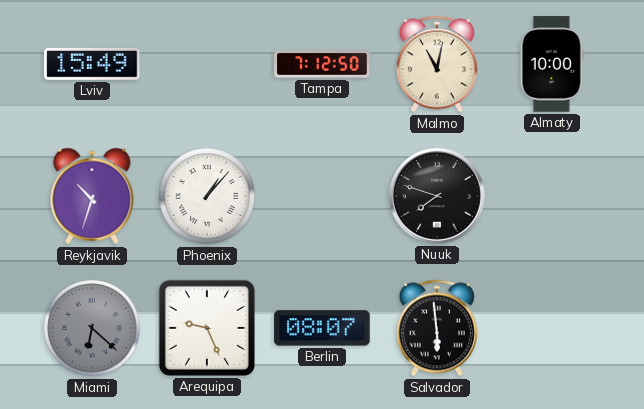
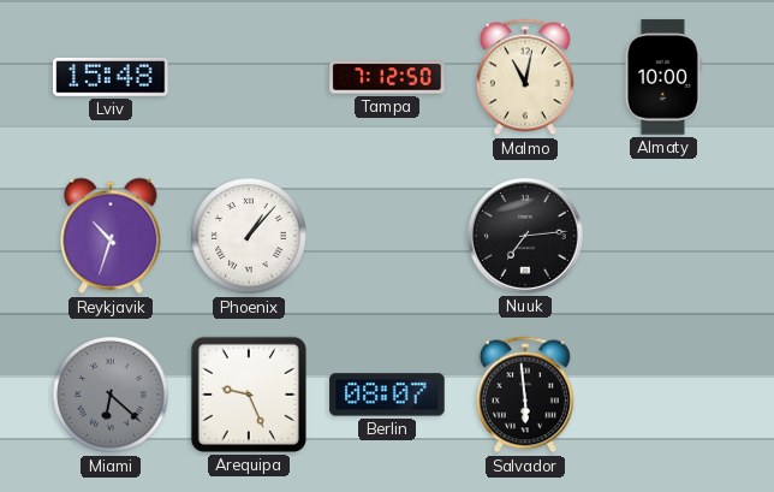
Lviv: 15:49 -> 15:48 (111, 77)
Nuuk: 7:48 -> 7:14 (526, 237)
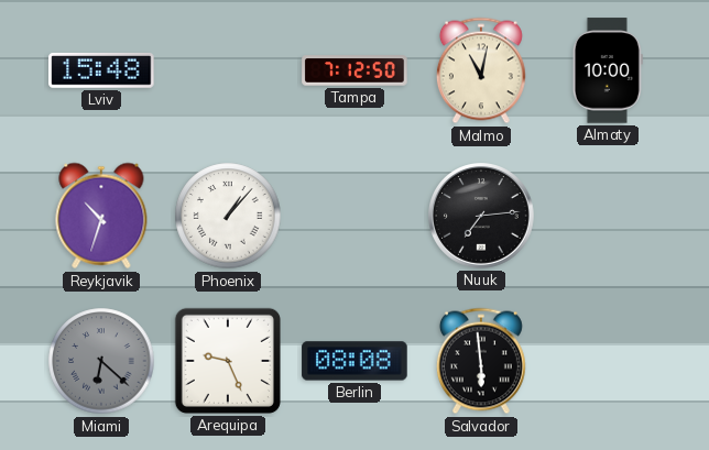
Berlin: 08:07 -> 08:08 (354, 361)
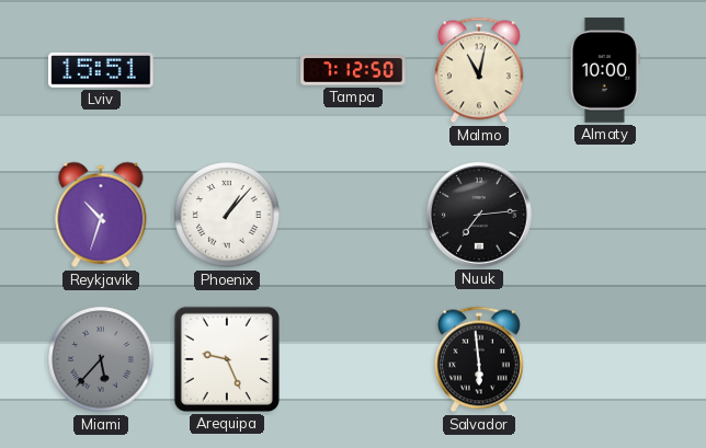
Lviv: 15:48 -> 15:51 (101, 70)
Miami: 6:22 -> 5:37 (101, 359)
Berlin: 08:08 -> none (354, 361)
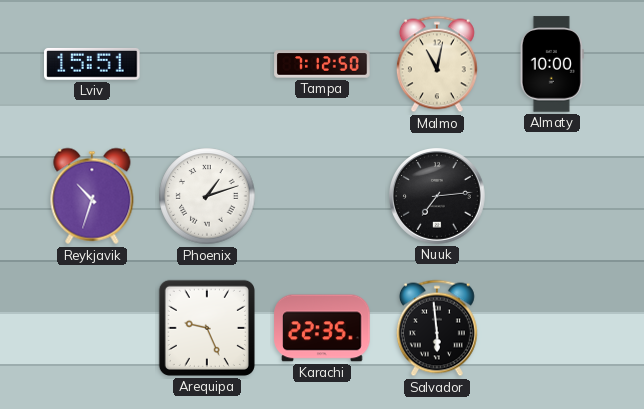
Phoenix: 1:07 -> 1:12 (207, 196)
Miami: 5:37 -> none (101, 359)
Karachi: none -> 22:35 (322, 328)
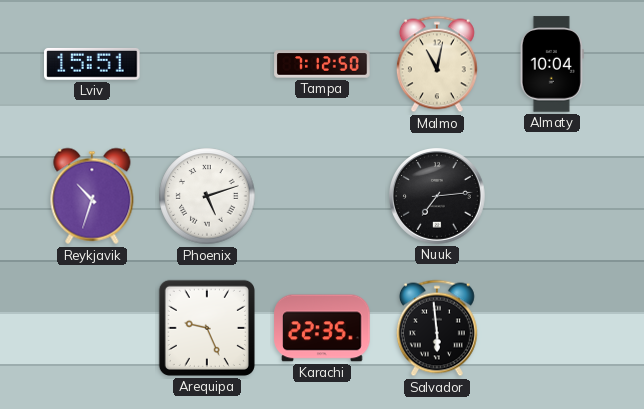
Almaty: 10:00 -> 10:04 (552, 64)
Phoenix: 1:12 -> 5:12 (207, 196)
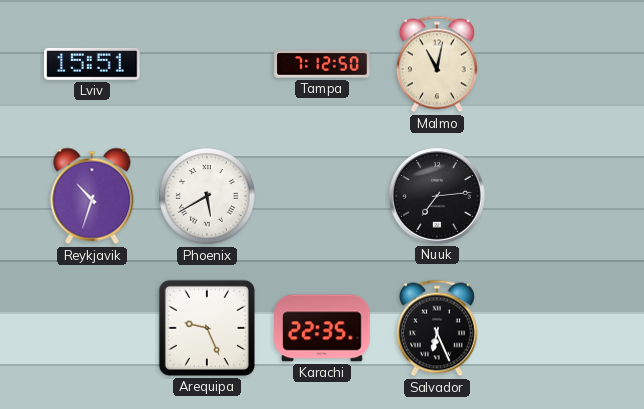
Almaty: 10:04 -> none (552, 64)
Phoenix: 5:12 -> 5:40 (207, 196)
Salvador: 5:59 -> 6:26 (437, 328)
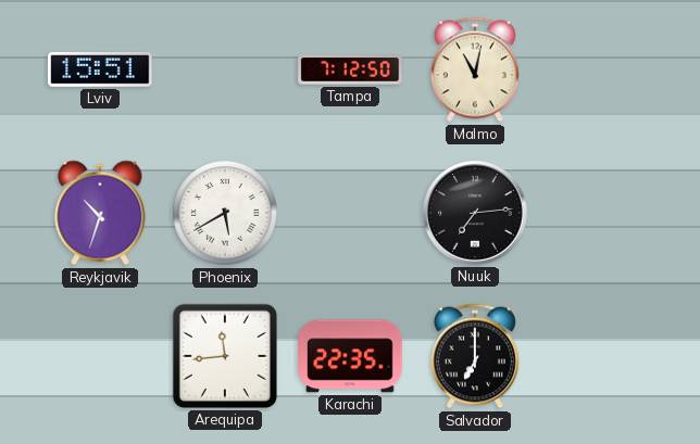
Arequipa: 9:26 -> 11:44 (225, 356)
Salvador: 6:26 -> 7:00 (475, 356)
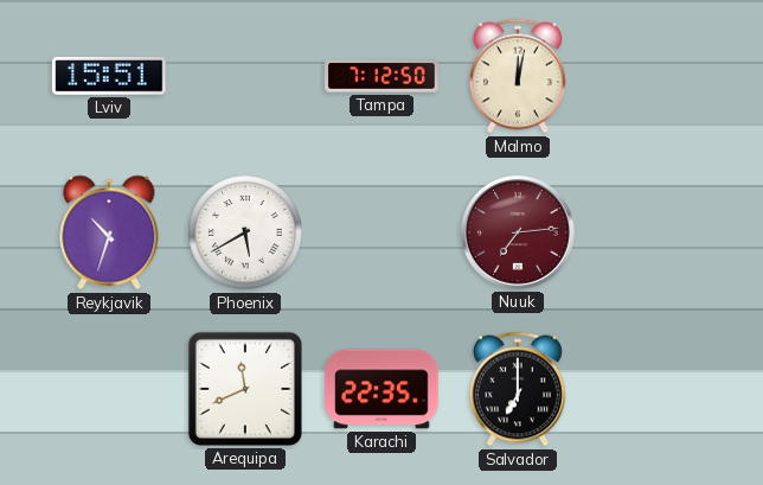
Malmo: 11:02 -> 12:02 (518, 76)
Nuuk dial: black -> burgundy (519, 234)
Arequipa: 11:44 -> 11:41 (245, 389)
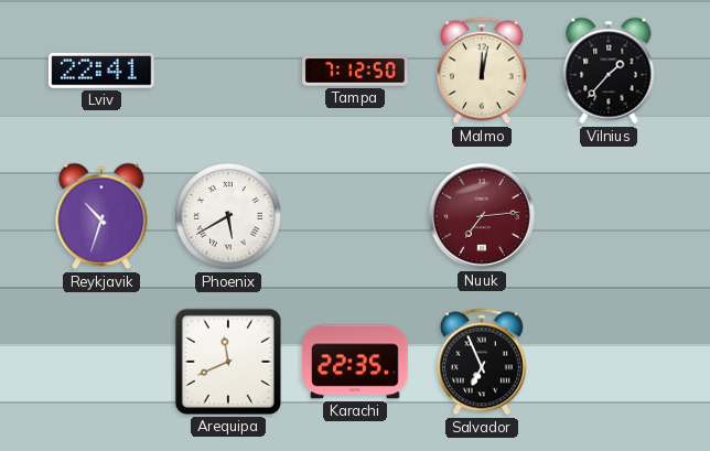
Lviv: 15:51 -> 22:41 (101, 71)
Vilnius: none -> 1:37 (609, 71)
Salvador: 7:00 -> 6:56 (482, 362)
